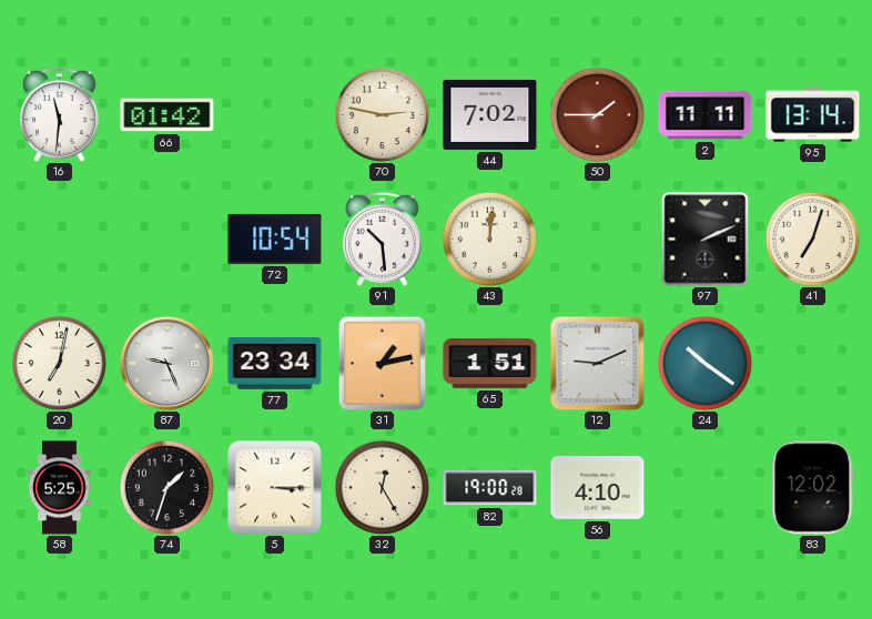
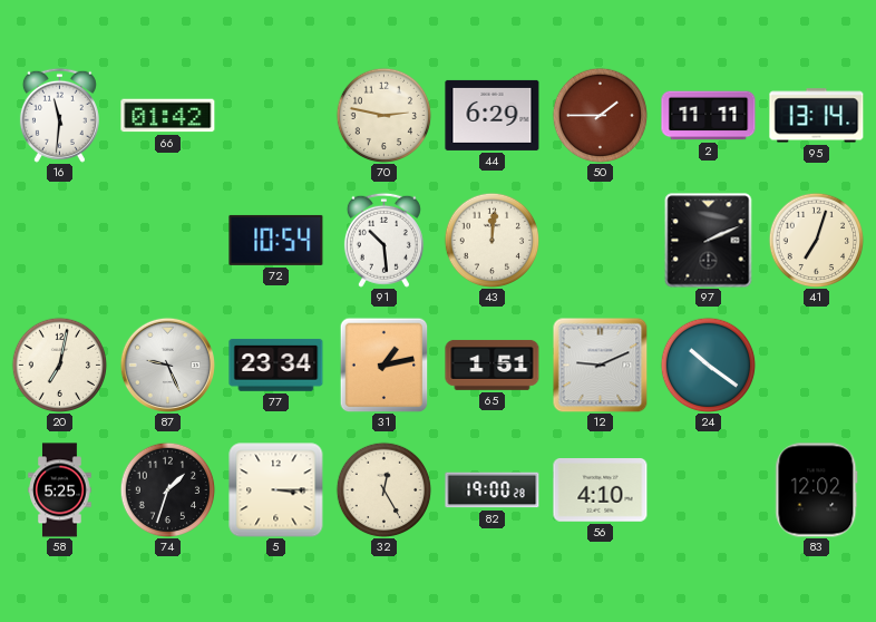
44: 7:02 -> 6:29 (493, 115)
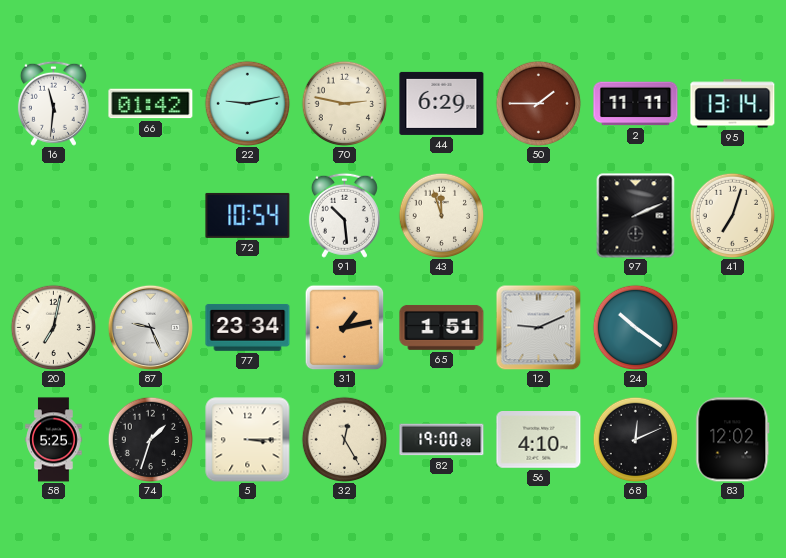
22: none -> 9:13 (247, 103)
43: 12:01 -> 11:57 (441, 215)
68: none -> 12:11 (635, 439)
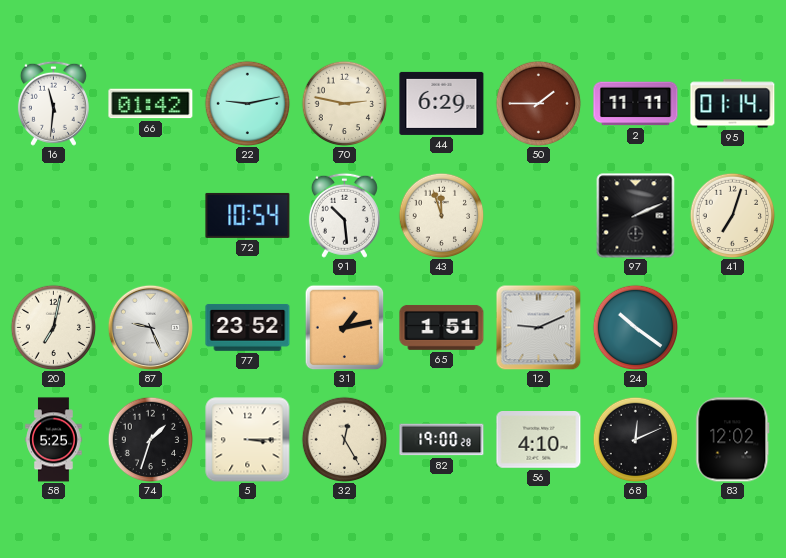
95: 13:14 -> 01:14 (733, 104)
77: 23:34 -> 23:52 (248, 327)
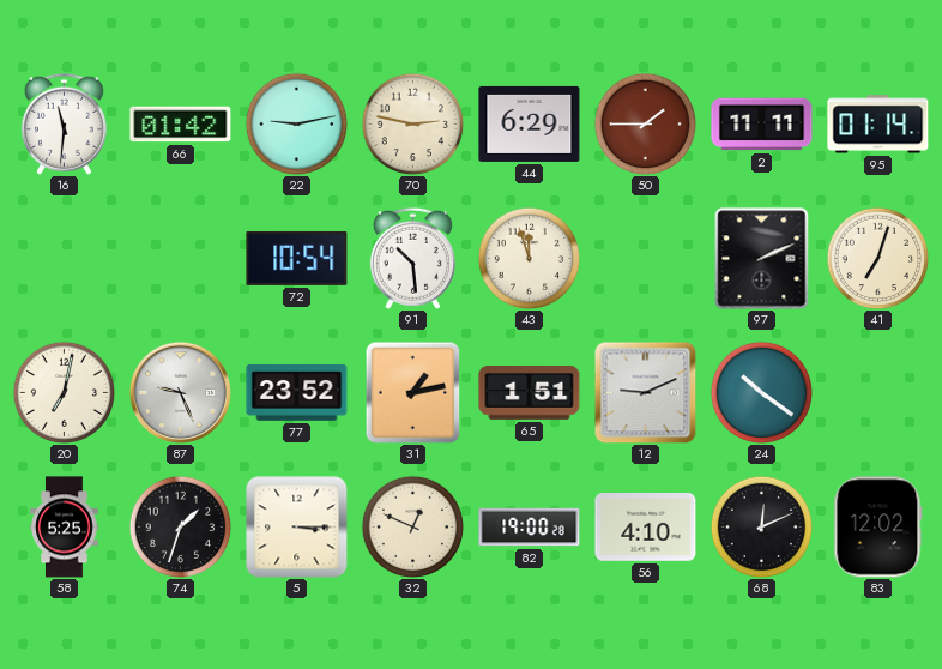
32: 12:25 -> 12:49 (412, 526)
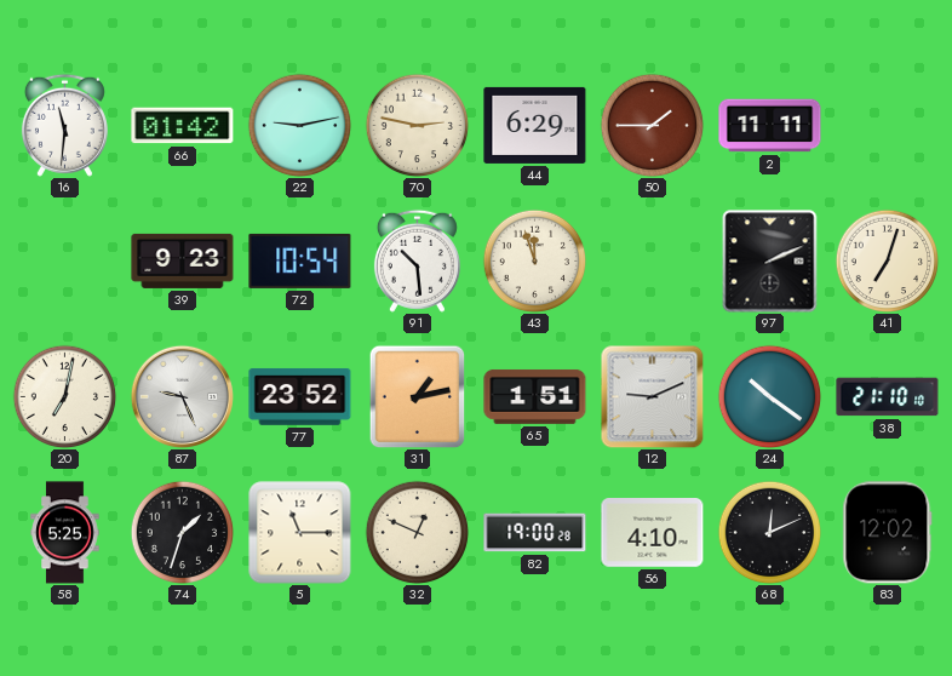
95: 01:14 -> none (878, 125)
39: none -> 9:23 (183, 260)
38: none -> 21:10 (888, 397)
5: 3:15 -> 11:15 (300, 533)
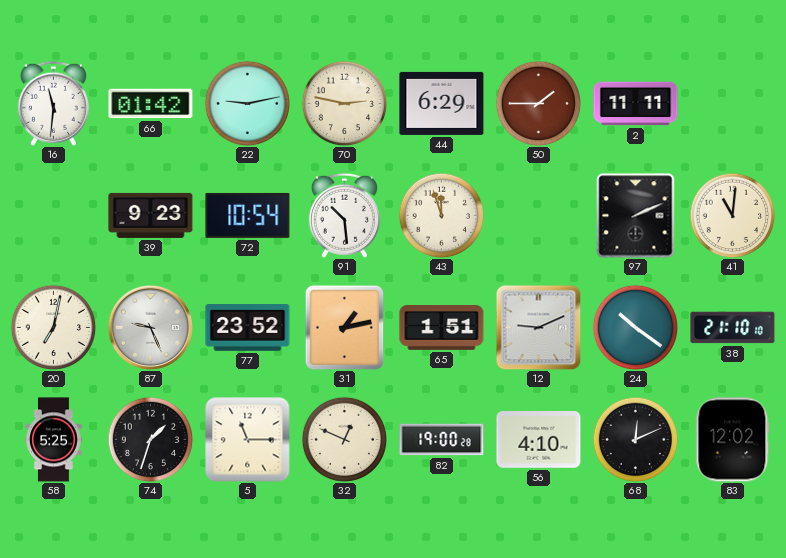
41: 7:03 -> 11:01 (732, 215)
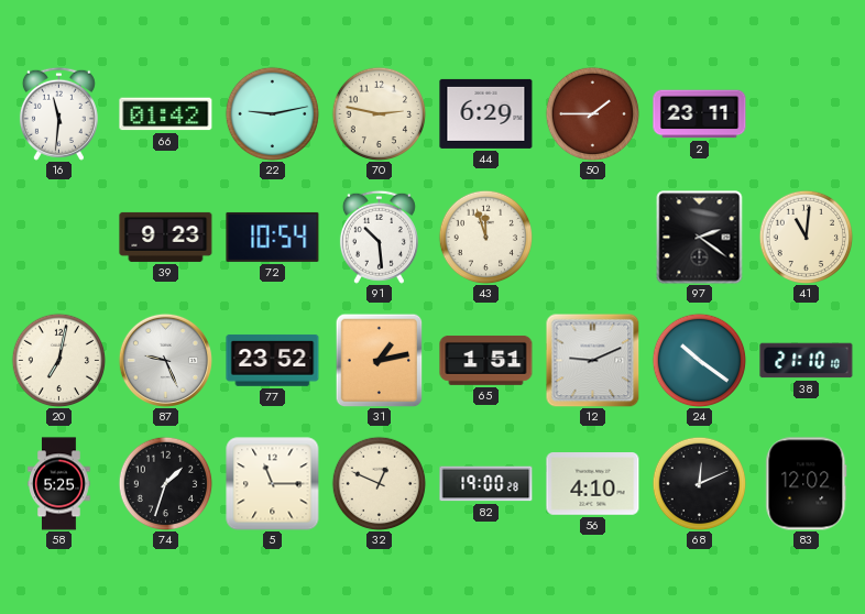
2: 11:11 -> 23:11 (700, 114)
97: 2:11 -> 2:21 (700, 238)
